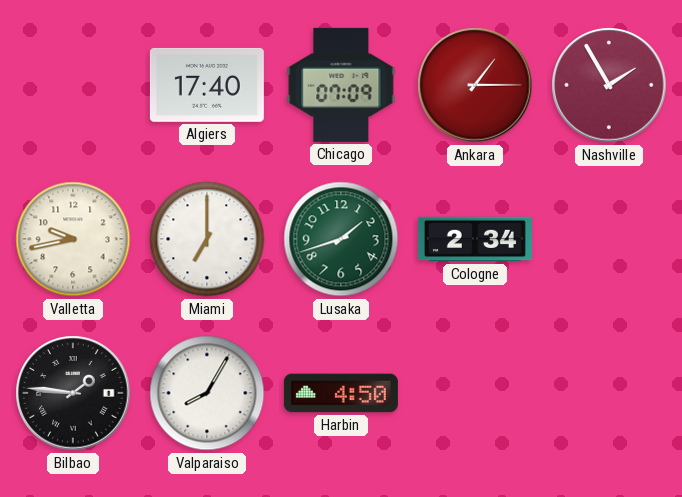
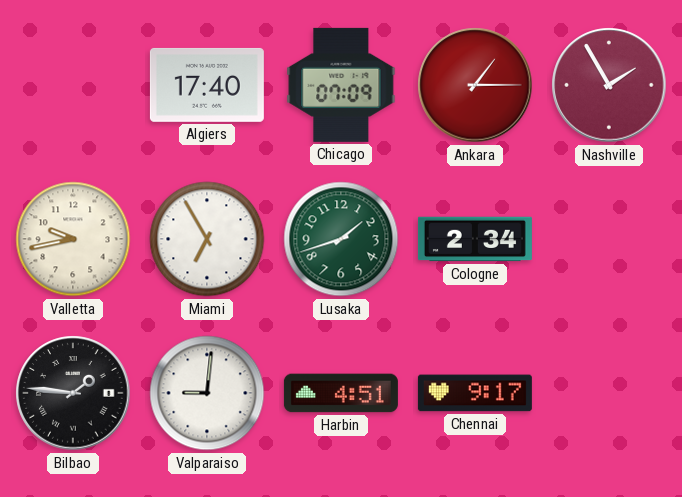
Miami: 7:00 -> 6:55 (207, 239)
Valparaiso: 8:05 -> 9:01 (207, 393)
Harbin: 4:50 -> 4:51 (341, 393)
Chennai: none -> 9:17 (475, 393)
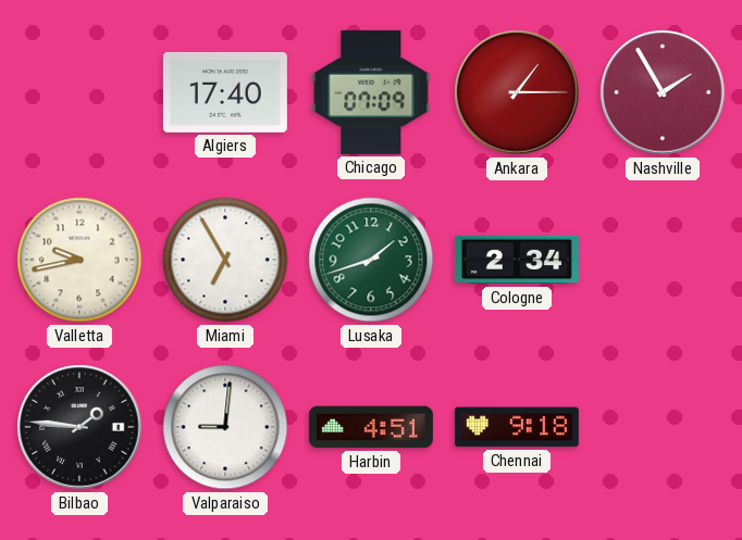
Chennai: 9:17 -> 9:18 (517, 427)
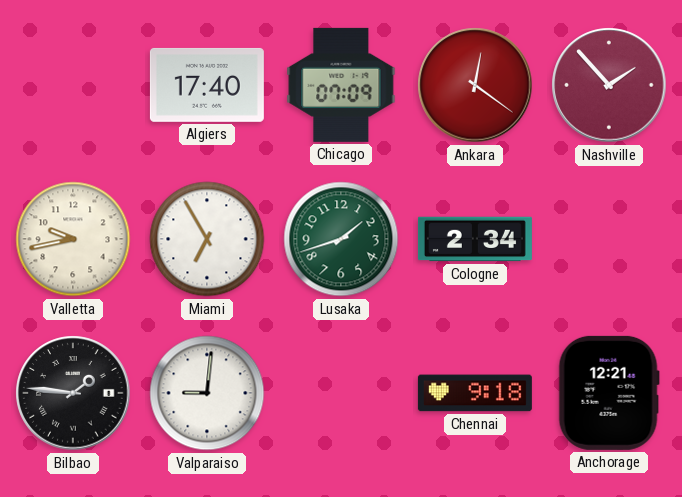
Ankara: 1:15 -> 12:21 (475, 85)
Nashville: 1:55 -> 1:53 (609, 85)
Harbin: 4:51 -> none (371, 427)
Anchorage: none -> 12:21 (609, 393)
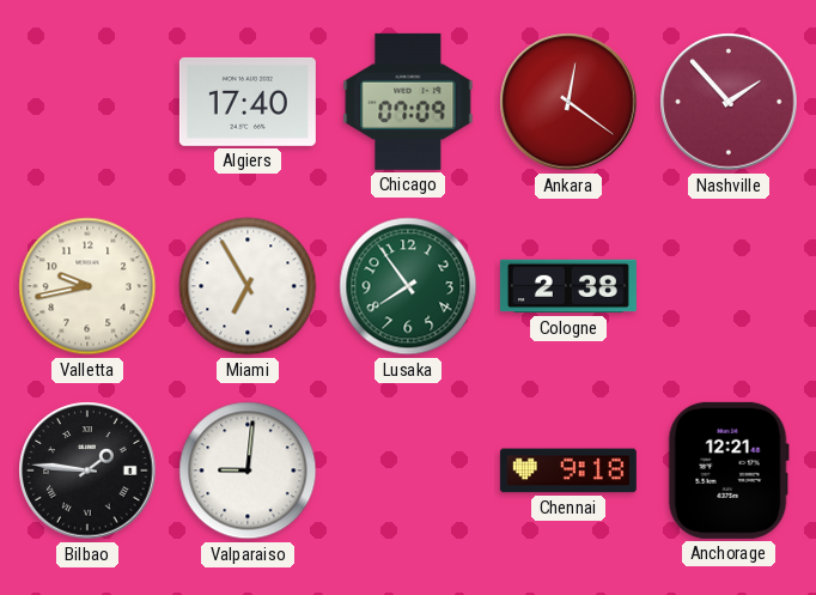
Lusaka: 1:42 -> 7:54 (408, 286)
Cologne: 2:34 -> 2:38 (568, 286)
